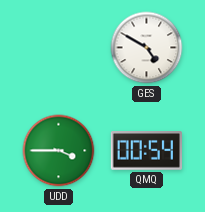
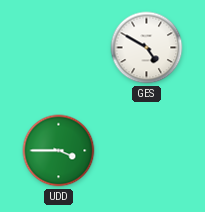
QMQ: 00:54 -> none (146, 151)
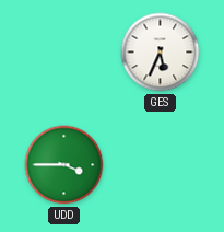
GES: 4:50 -> 5:34 (161, 53)
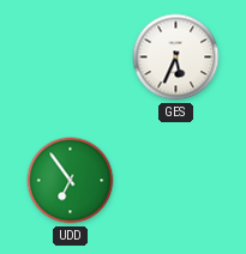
UDD: 3:45 -> 6:54 (71, 181)
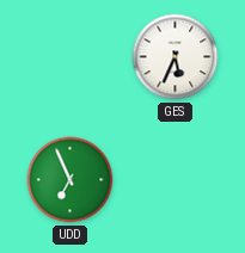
UDD: 6:54 -> 6:56 (71, 180)
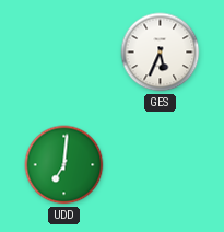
UDD: 6:56 -> 7:01 (64, 165)
